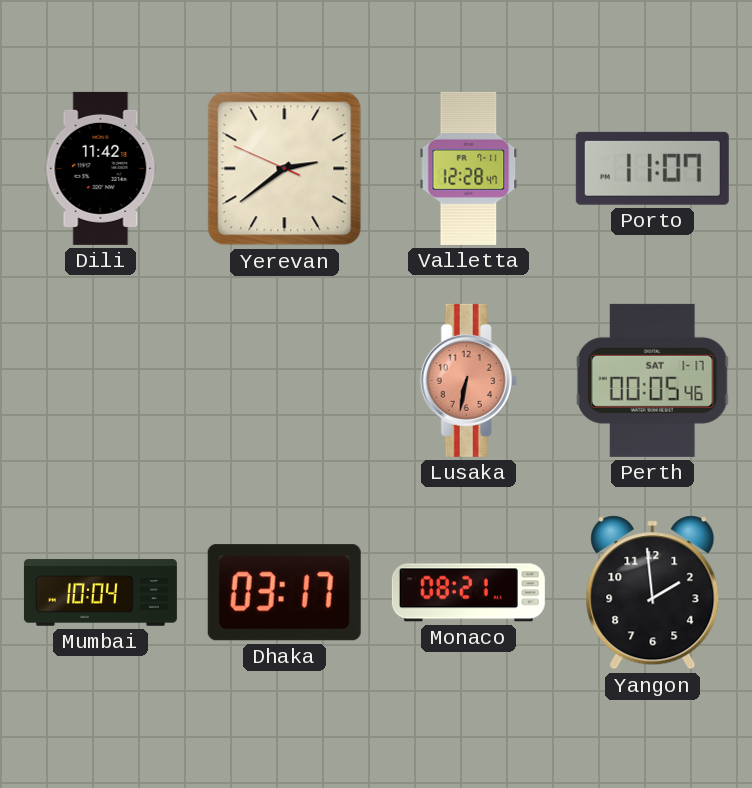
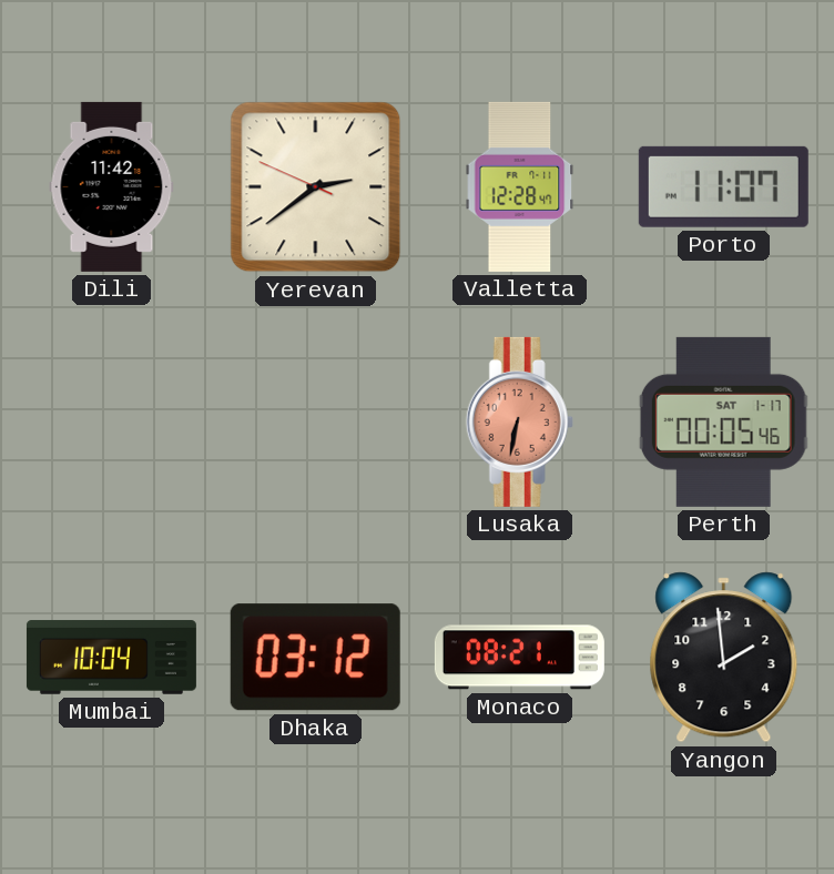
Dhaka: 03:17 -> 03:12 (315, 658)
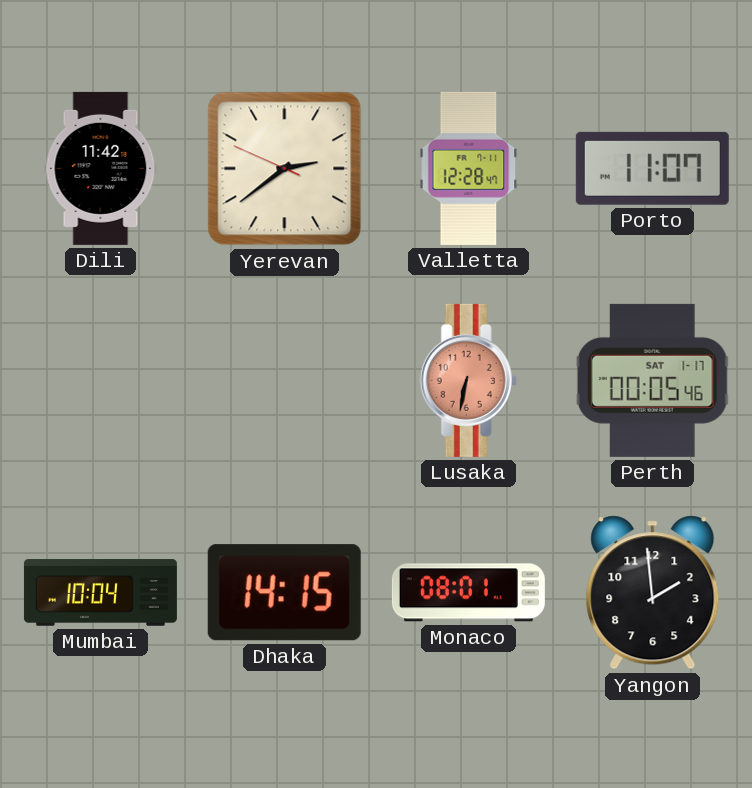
Dhaka: 03:12 -> 14:15 (284, 593)
Monaco: 08:21 -> 08:01 (468, 593)
